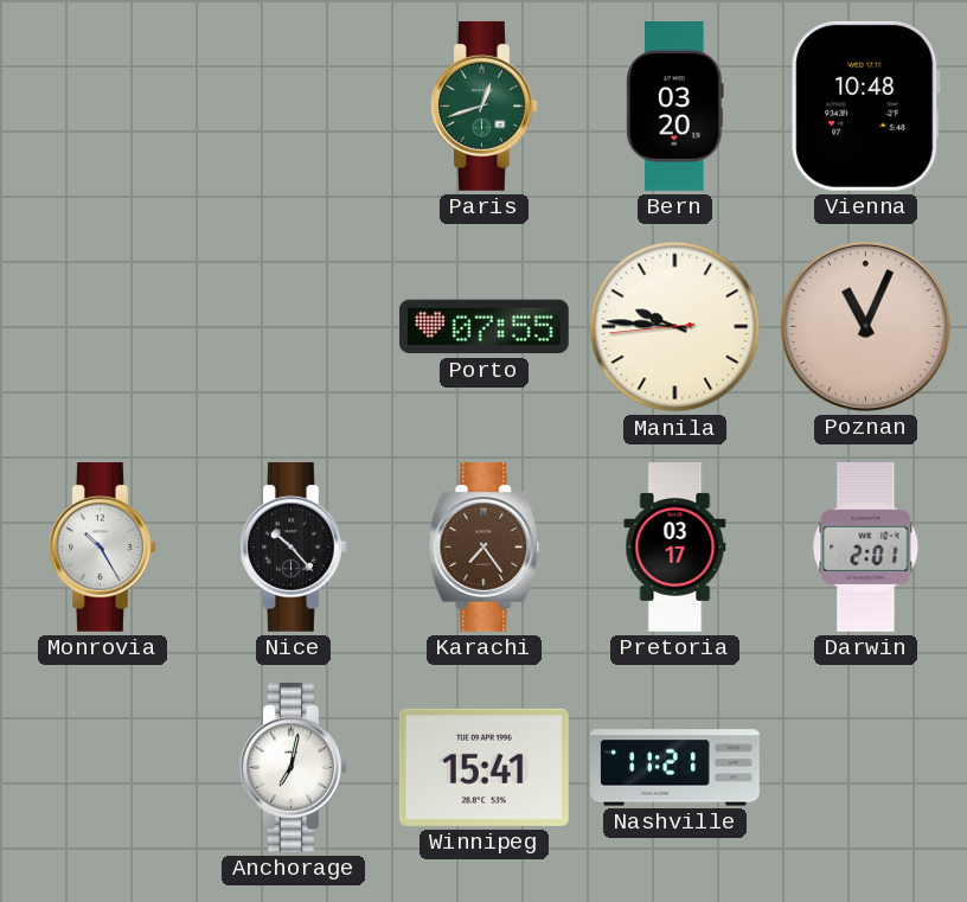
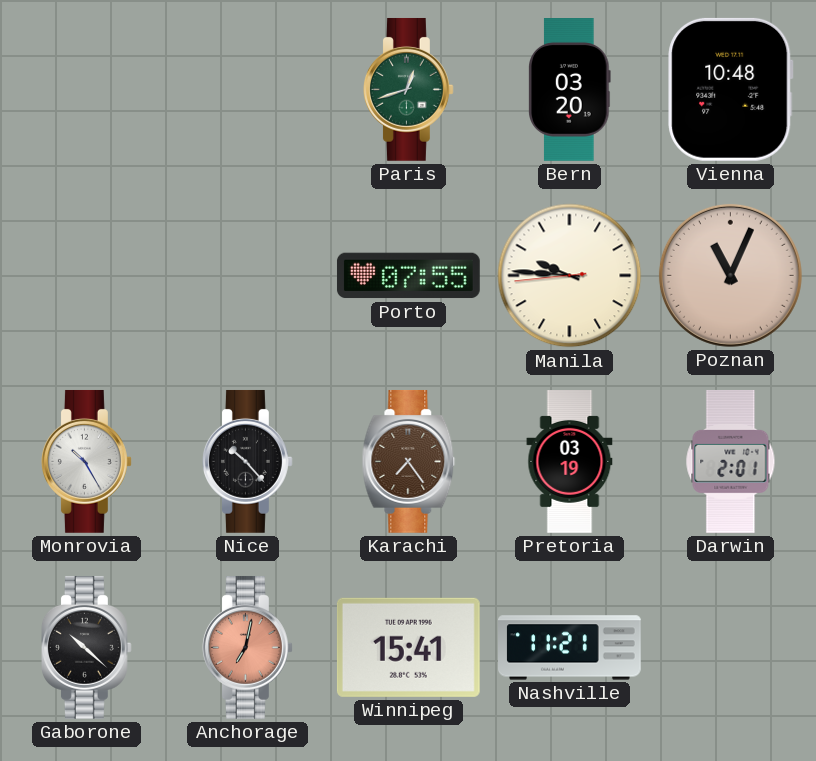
Pretoria: 03:17 -> 03:19 (570, 462)
Gaborone: none -> 10:22 (86, 647)
Anchorage dial: white -> salmon (247, 647)
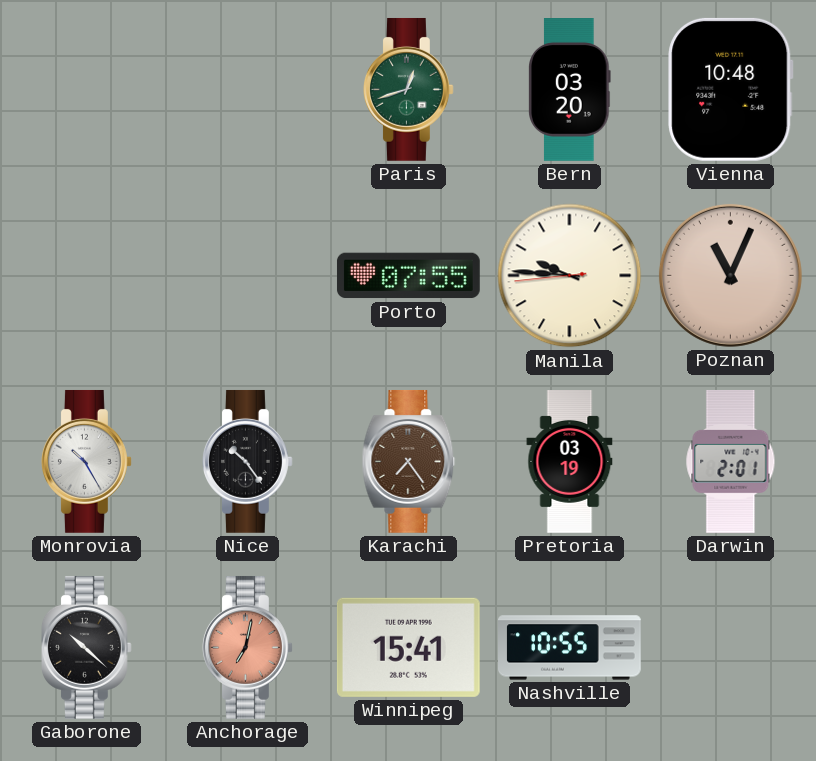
Nice: 10:23 -> 10:24 (247, 461)
Nashville: 11:21 -> 10:55 (570, 648)
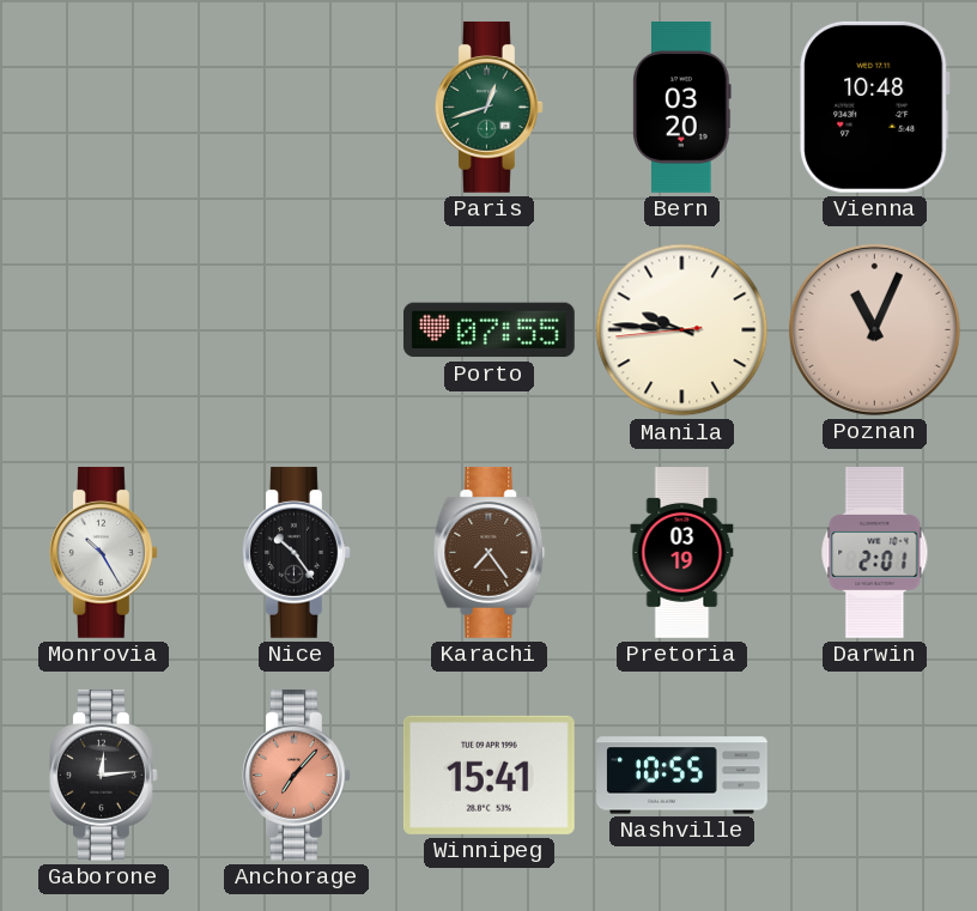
Gaborone: 10:22 -> 12:14 (103, 775)
Anchorage: 7:02 -> 7:07 (296, 775)
